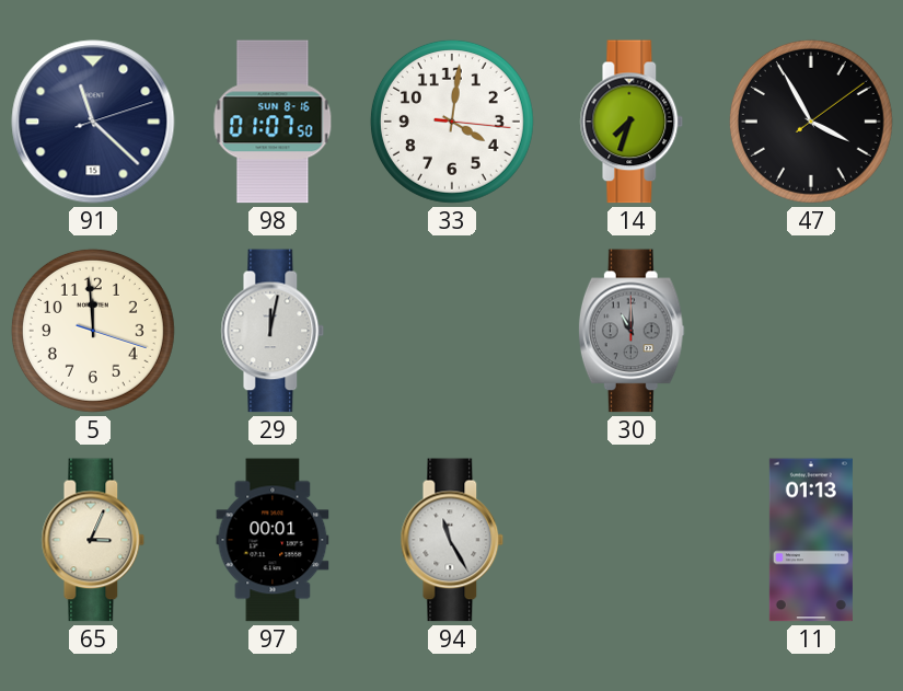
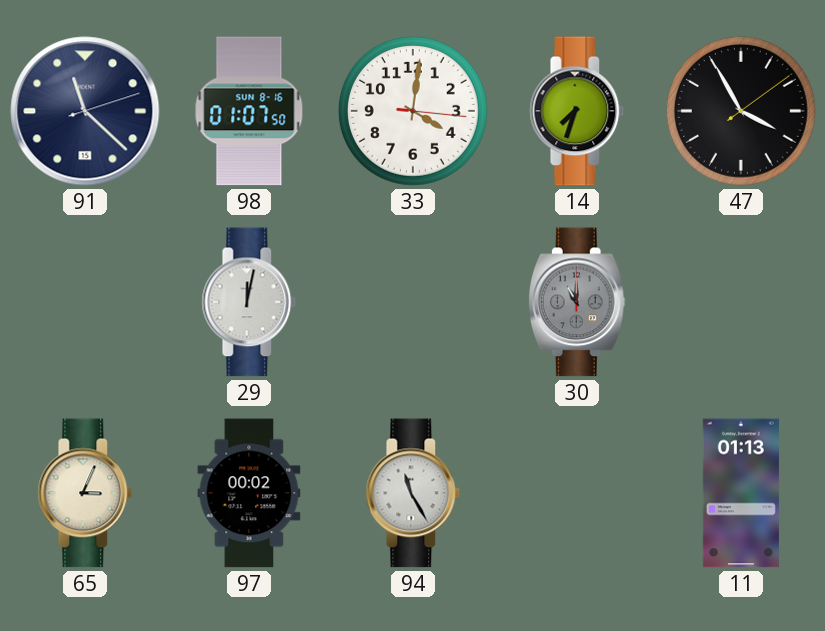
5: 11:59 -> none (93, 331)
97: 00:01 -> 00:02 (249, 493)
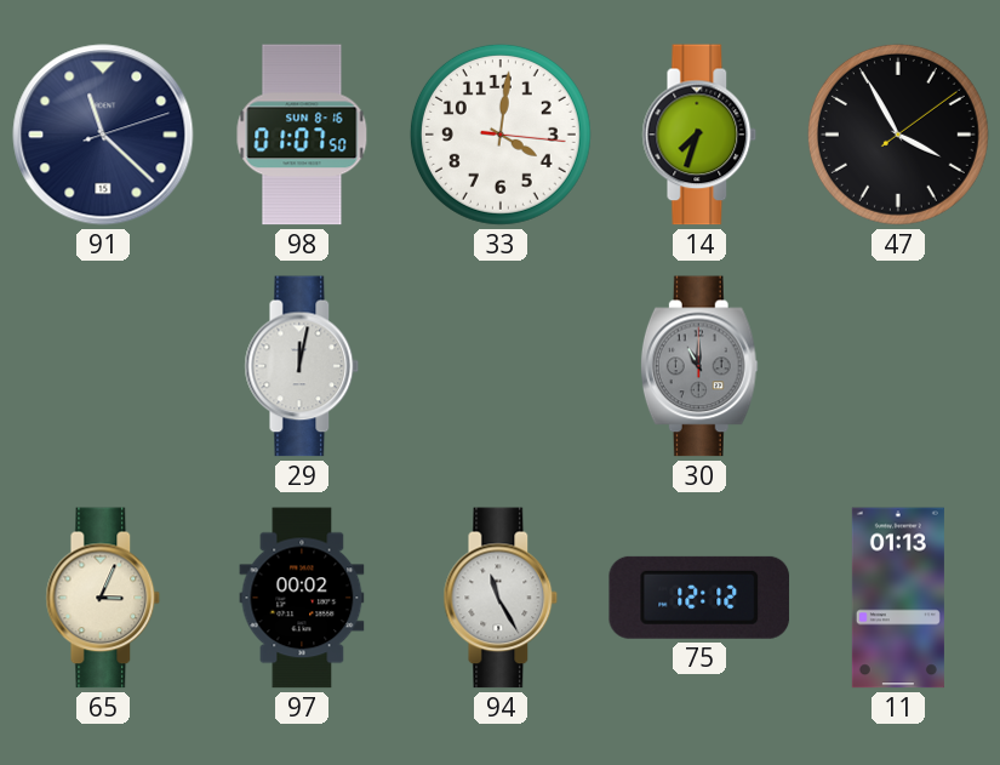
75: none -> 12:12 (699, 598)
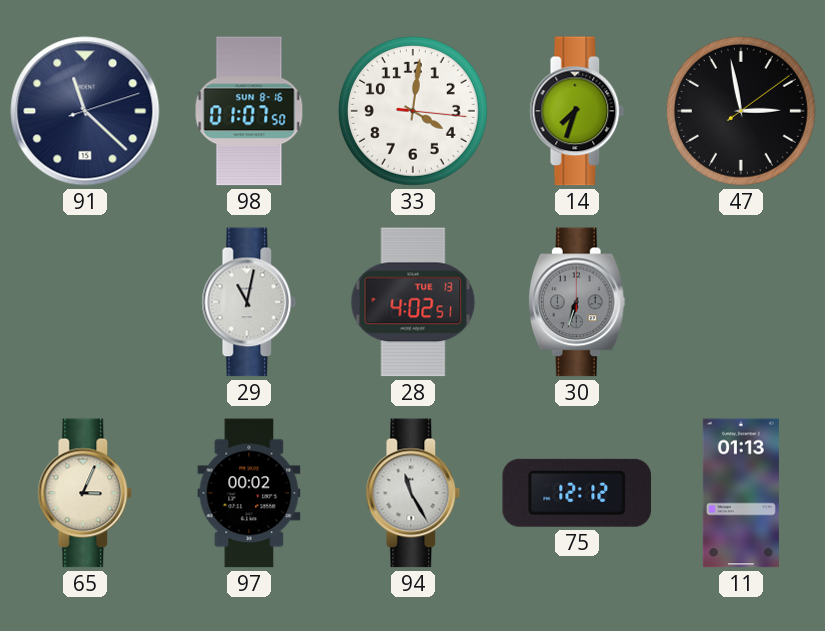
47: 3:55 -> 2:58 (741, 111)
29: 12:02 -> 11:02 (249, 302)
28: none -> 4:02 (413, 302)
30: 11:00 -> 6:33 (577, 302)
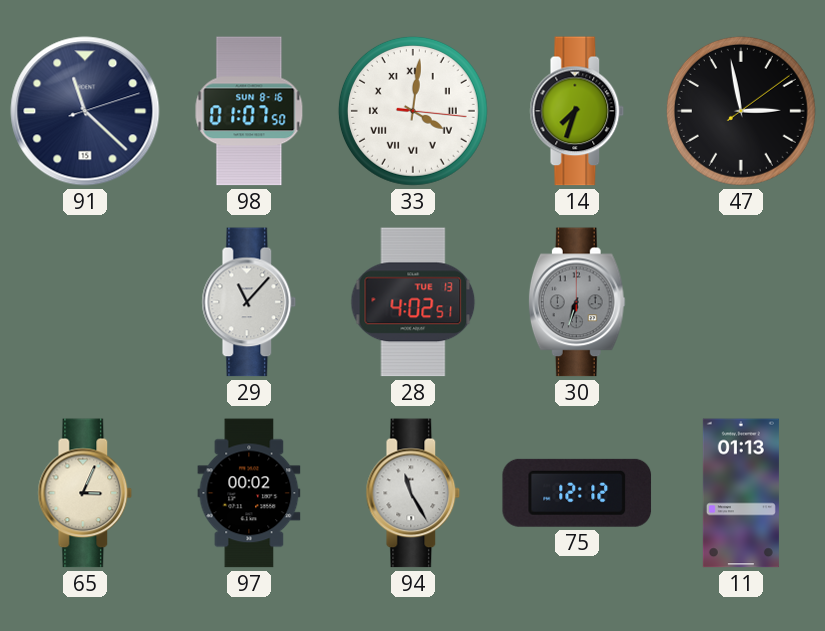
33 numerals: Arabic -> Roman (413, 111)
29: 11:02 -> 11:07 (249, 302)
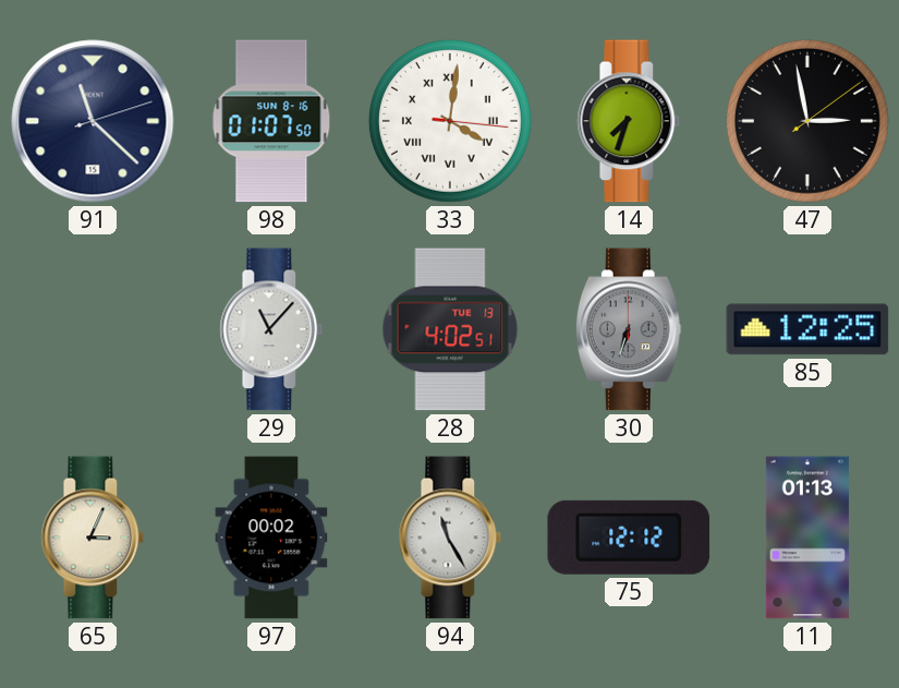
85: none -> 12:25 (807, 329)
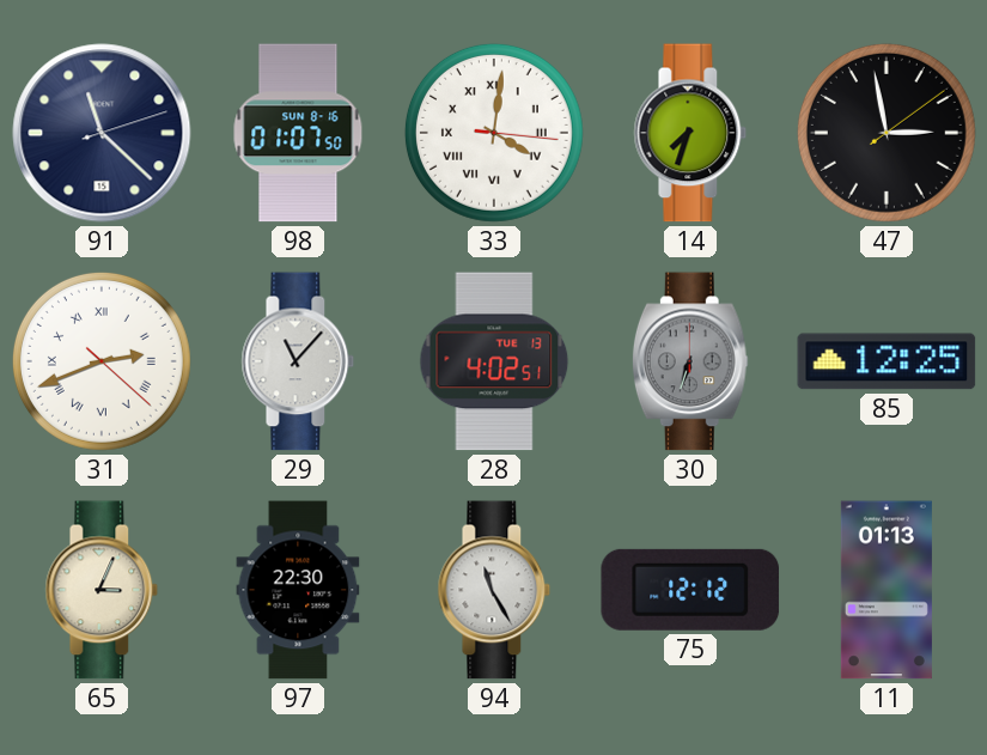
31: none -> 2:41 (102, 361)
97: 00:02 -> 22:30 (298, 590)
